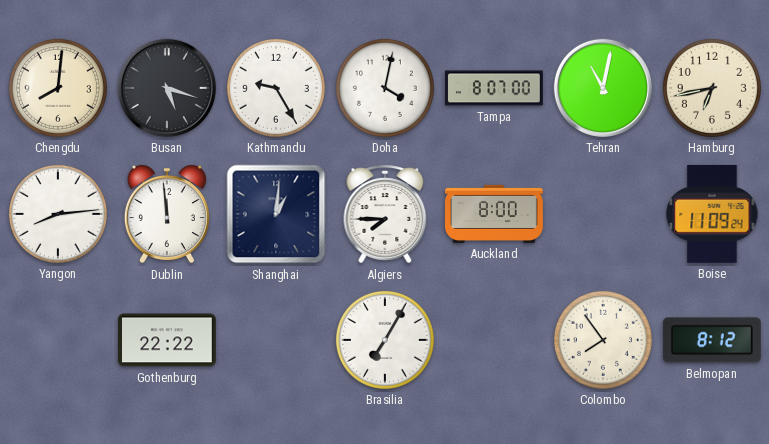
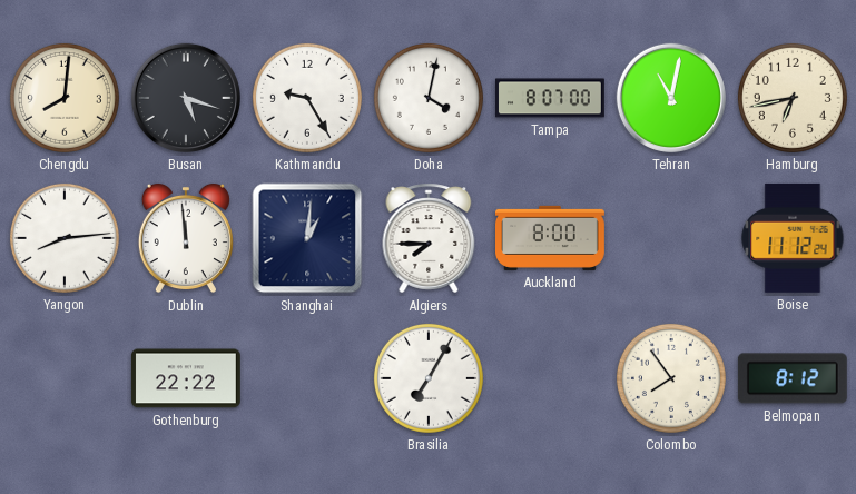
Boise: 11:09 -> 11:12 (793, 238)
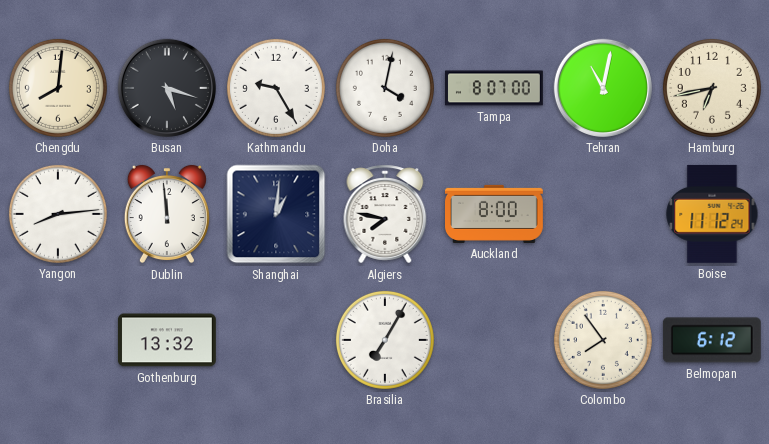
Algiers: 7:45 -> 7:47 (385, 214)
Gothenburg: 22:22 -> 13:32 (167, 340)
Belmopan: 8:12 -> 6:12 (712, 340)
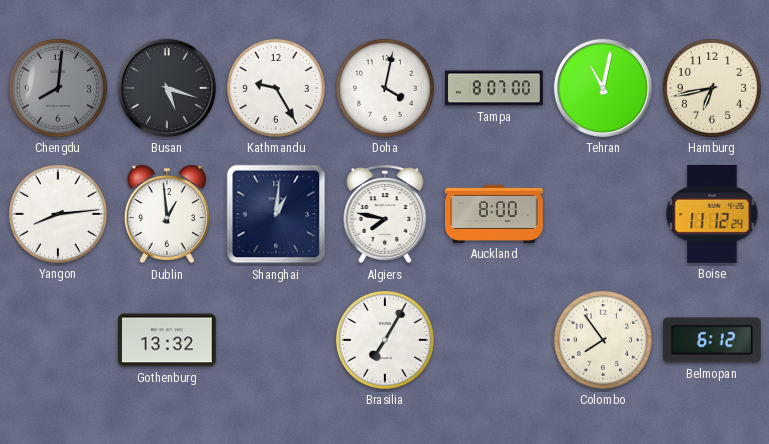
Chengdu dial: cream -> grey (58, 88)
Dublin: 11:59 -> 12:59 (167, 214)
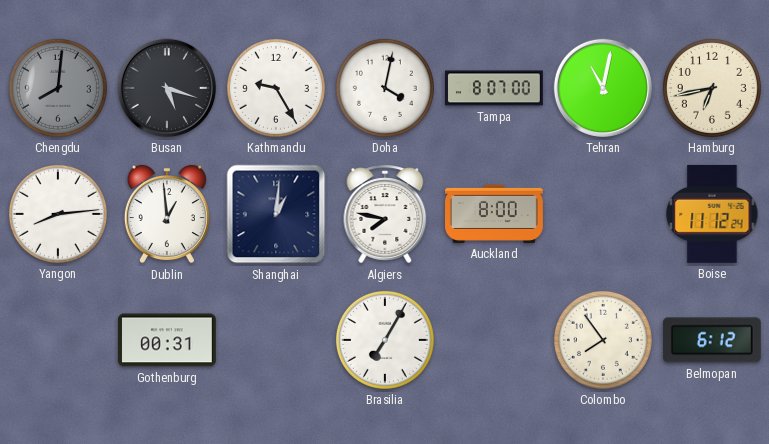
Gothenburg: 13:32 -> 00:31 (167, 340)
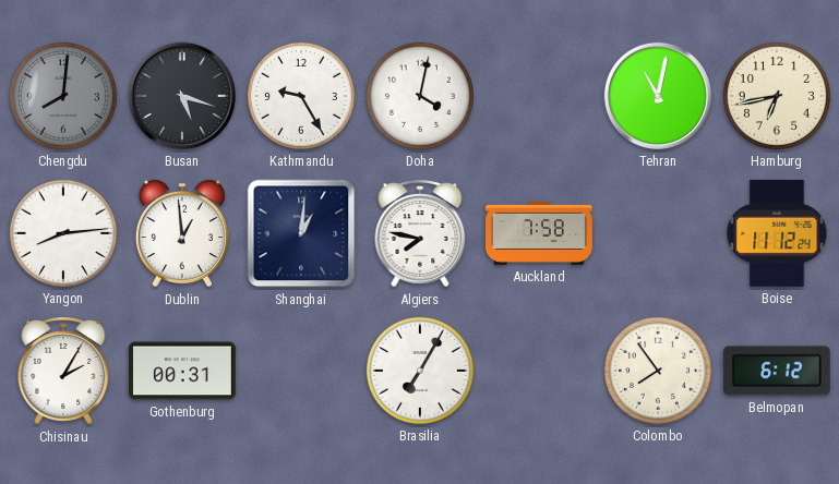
Tampa: 8:07 -> none (495, 88)
Auckland: 8:00 -> 7:58 (540, 233)
Chisinau: none -> 2:05 (63, 371)
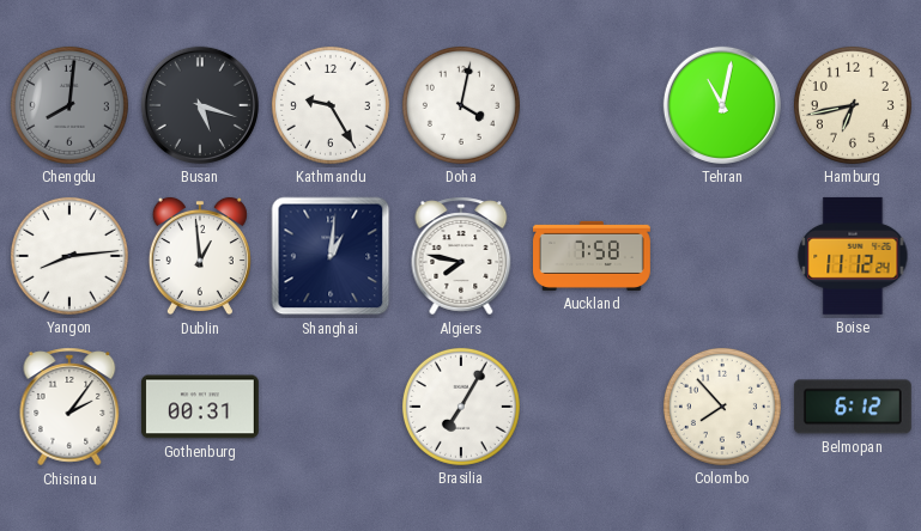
Chisinau: 2:05 -> 2:06 (69, 407)
Colombo: 7:54 -> 7:53 (722, 407)
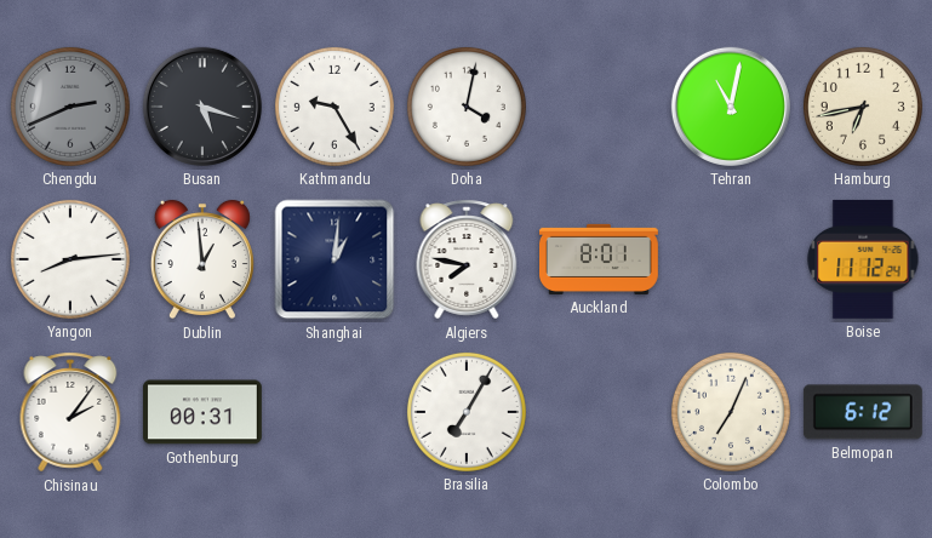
Chengdu: 8:01 -> 2:41 (70, 107)
Auckland: 7:58 -> 8:01 (600, 259)
Colombo: 7:53 -> 7:04 (731, 412)
